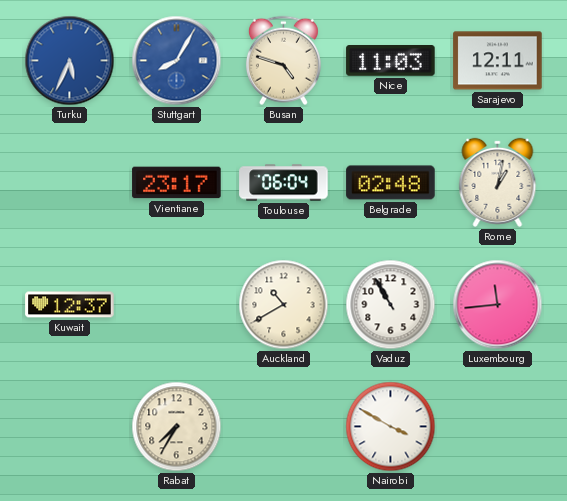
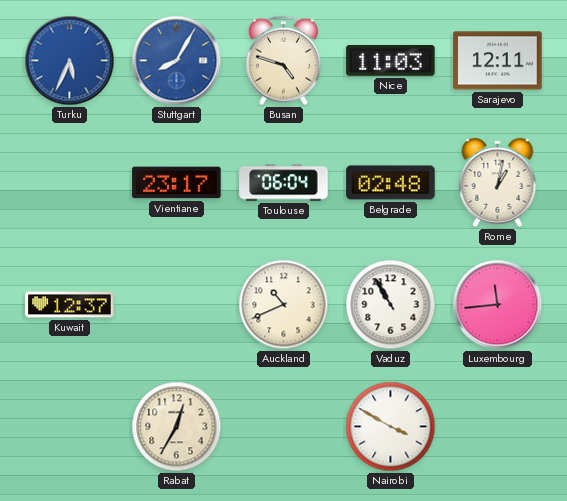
Auckland: 10:40 -> 10:41 (284, 305)
Rabat: 7:35 -> 12:35 (177, 427)
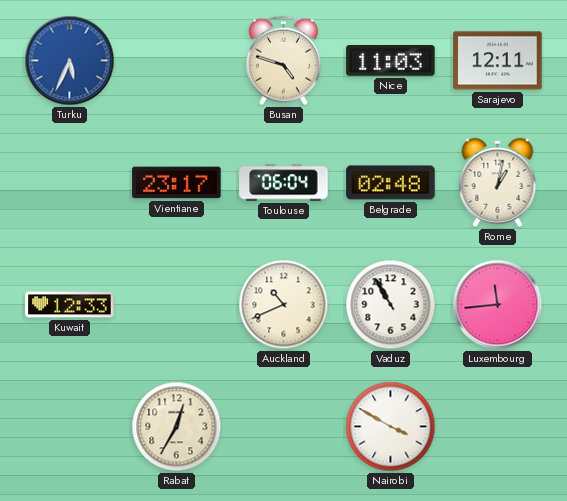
Stuttgart: 8:05 -> none (177, 61)
Kuwait: 12:37 -> 12:33 (70, 305)
